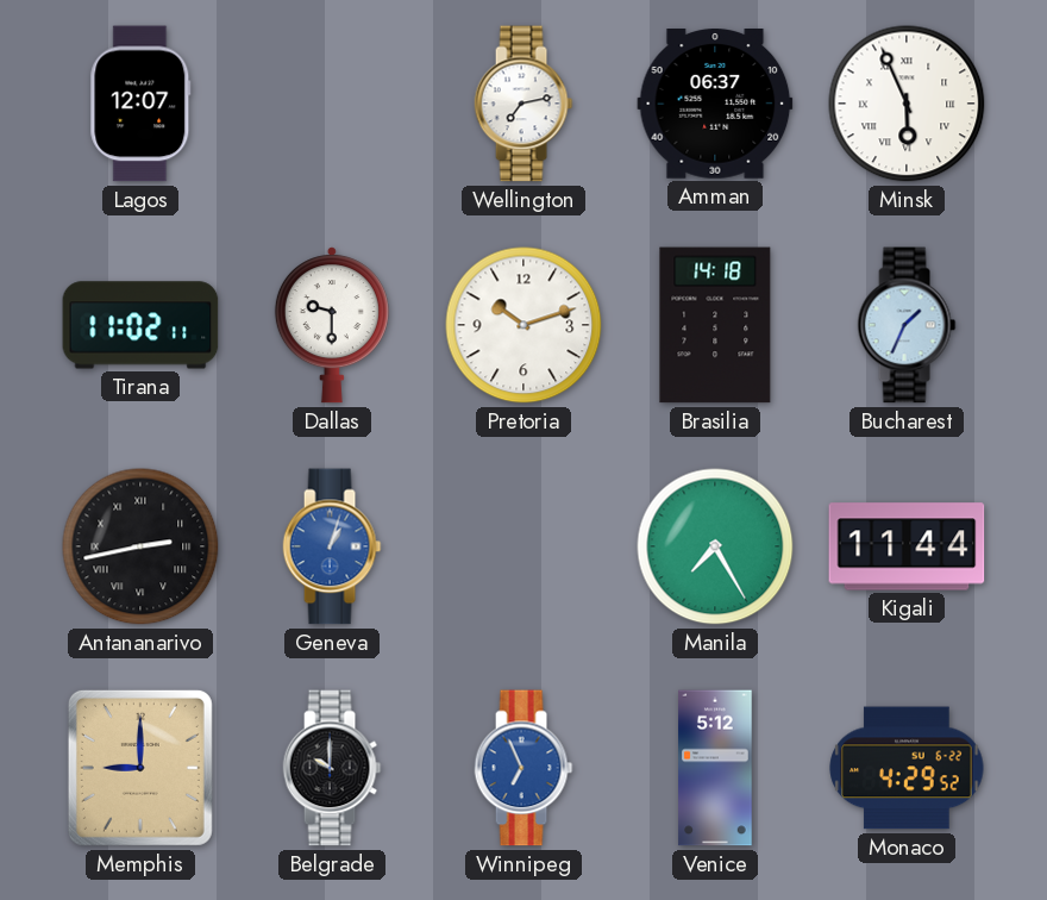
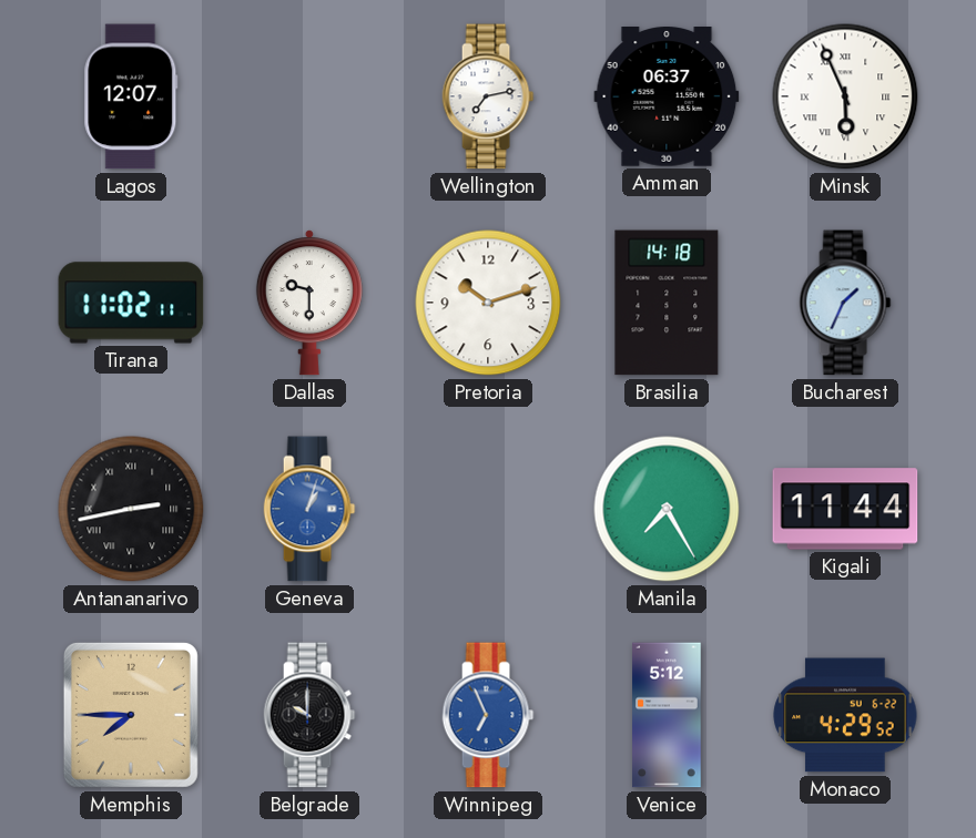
Memphis: 9:00 -> 7:45 (131, 715)
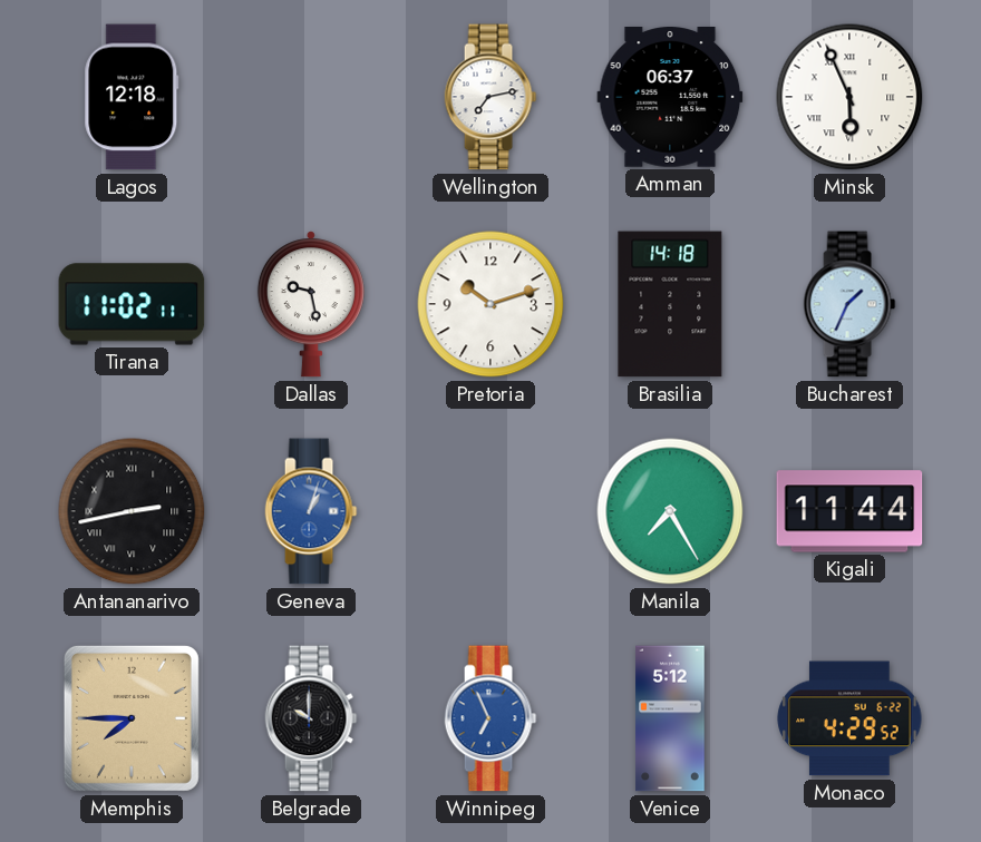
Lagos: 12:07 -> 12:18 (132, 97)
Dallas: 9:30 -> 9:28 (311, 304)
